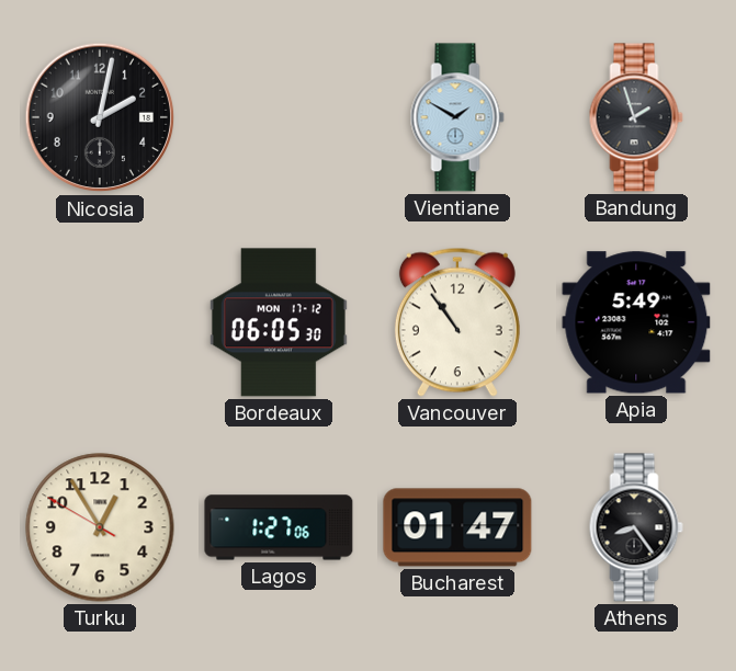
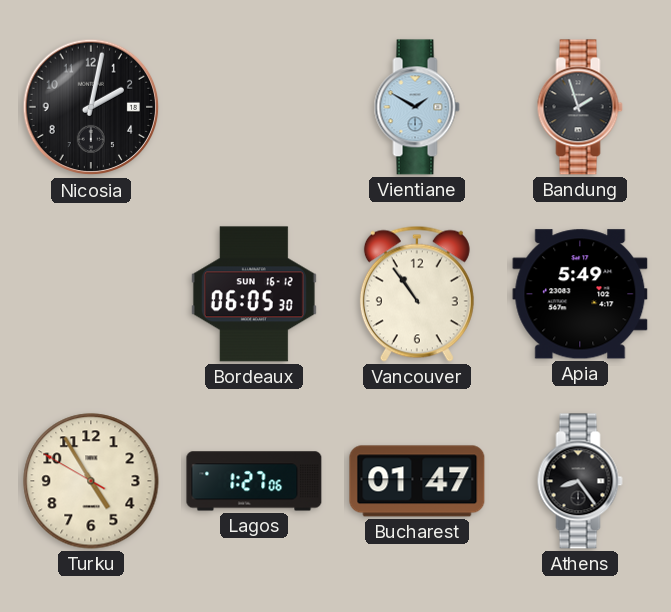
Bordeaux date: MON 17-12 -> SUN 16-12 (254, 294)
Turku: 12:54 -> 4:54 (91, 481)
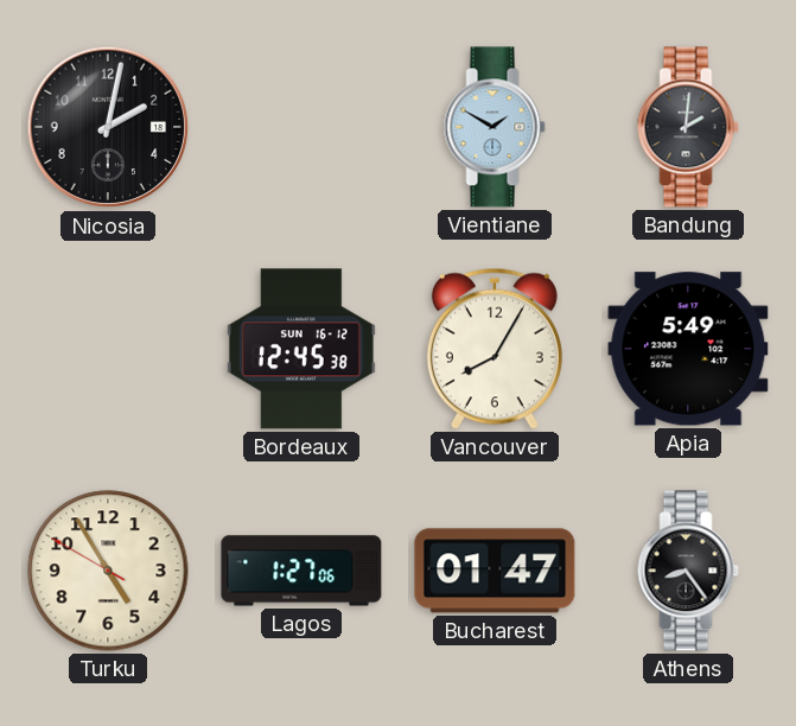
Bandung: 1:57 -> 2:01 (688, 127)
Bordeaux: 06:05 -> 12:45 (301, 349)
Vancouver: 10:54 -> 8:05 (495, 349)
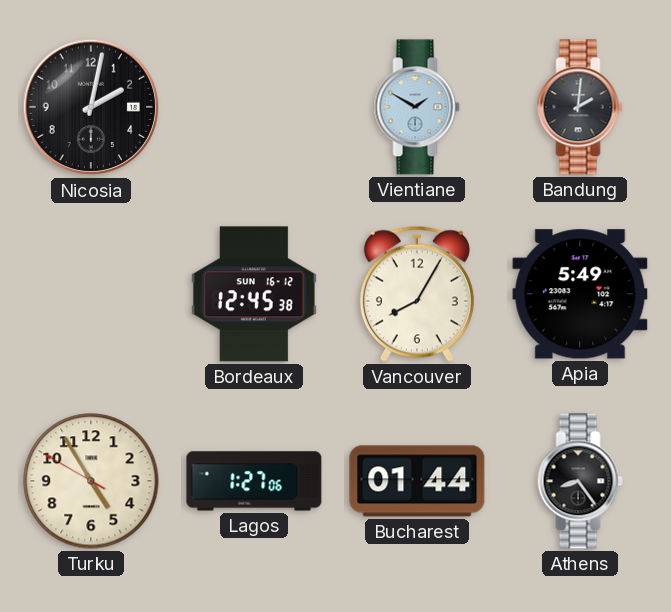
Bucharest: 01:47 -> 01:44 (417, 481)
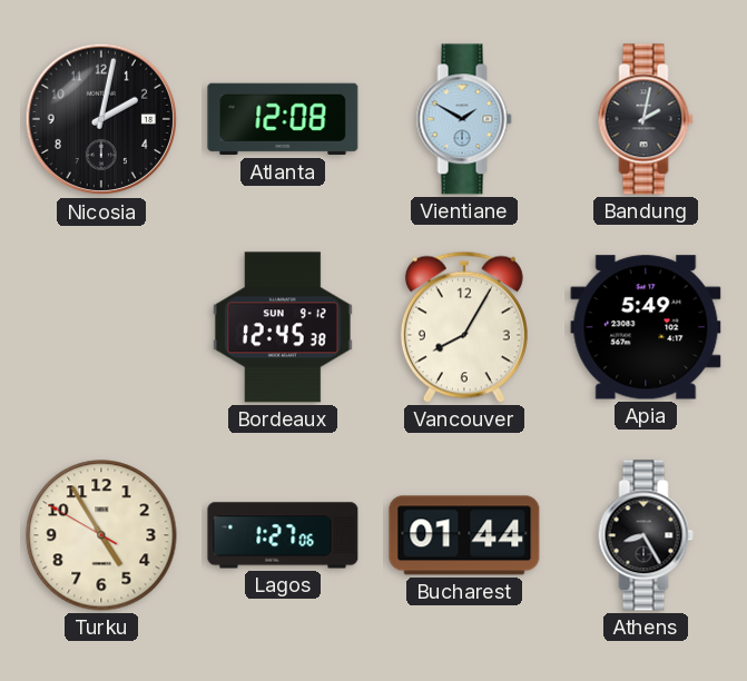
Atlanta: none -> 12:08 (283, 119)
Bandung: 2:01 -> 2:02 (646, 119)
Bordeaux date: SUN 16-12 -> SUN 9-12 (283, 327)
Athens: 8:24 -> 8:25 (646, 535)
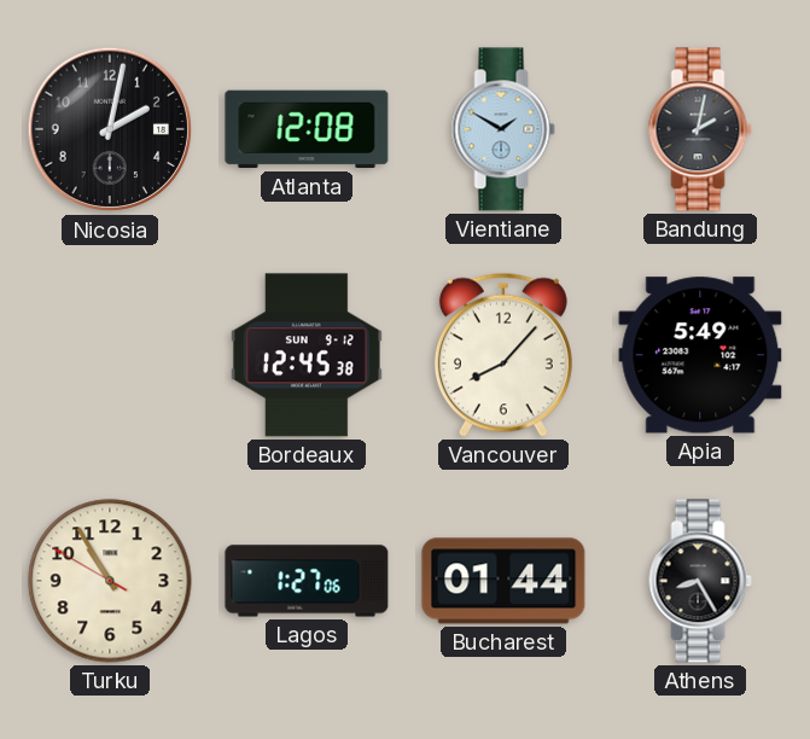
Vancouver: 8:05 -> 8:07 (503, 355)
Turku: 4:54 -> 10:54 (110, 581)
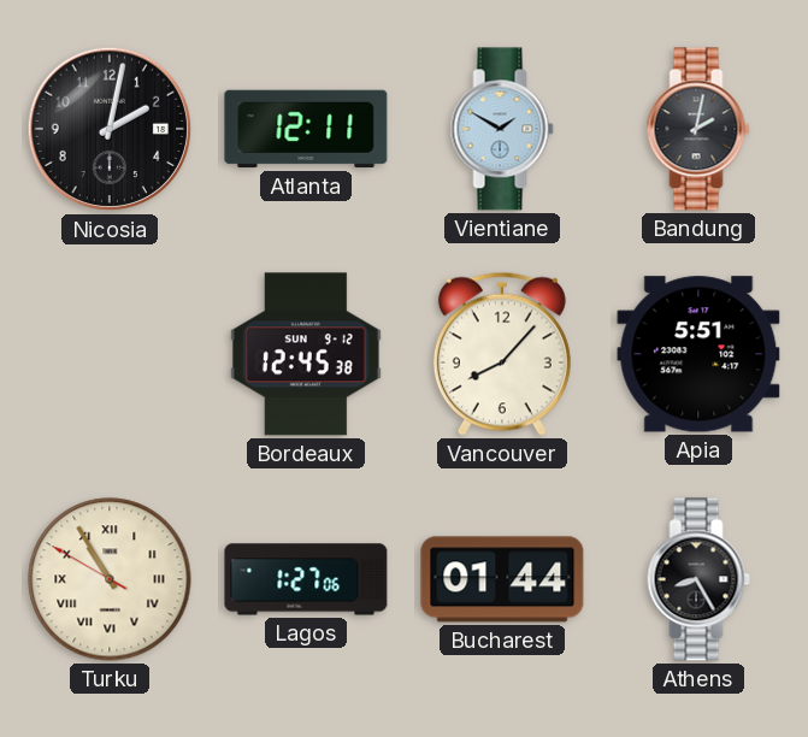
Atlanta: 12:08 -> 12:11 (306, 129)
Apia: 5:49 -> 5:51 (698, 354)
Turku numerals: Arabic -> Roman (110, 579)
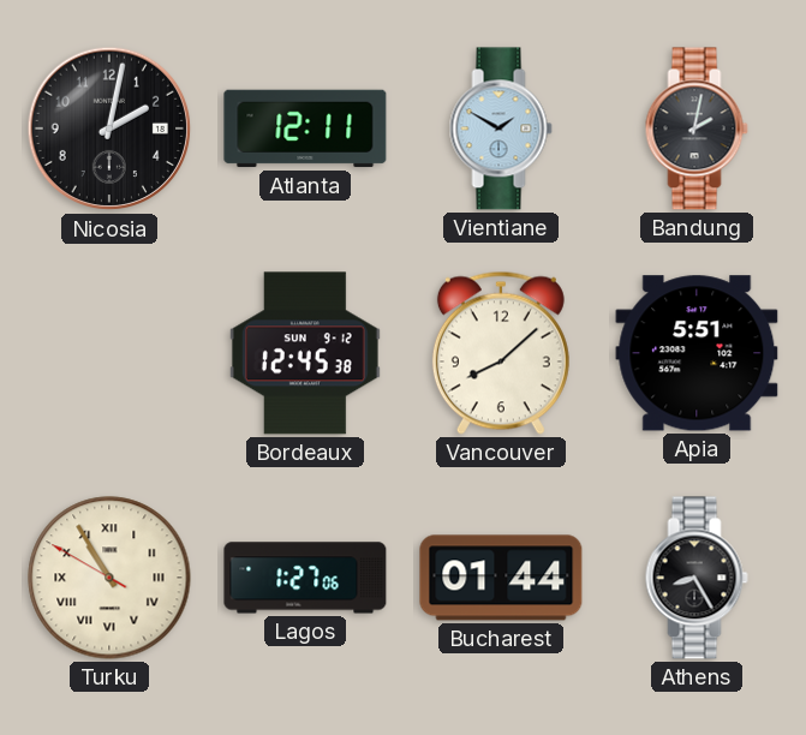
Vancouver: 8:07 -> 8:08 (501, 353)
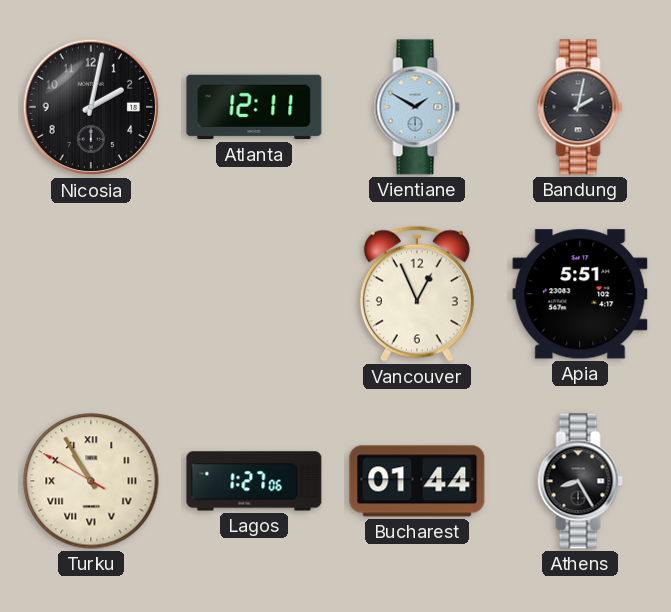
Bordeaux: 12:45 -> none (305, 353)
Vancouver: 8:08 -> 12:56 (417, 294)
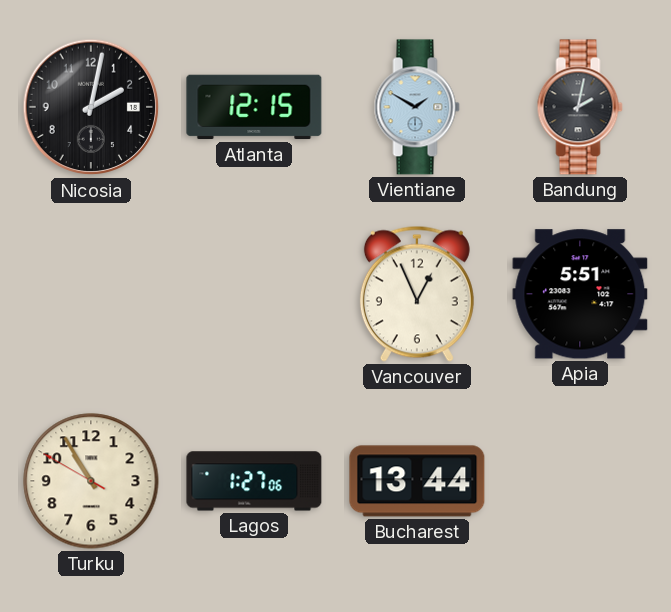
Atlanta: 12:11 -> 12:15 (254, 107)
Turku numerals: Roman -> Arabic (91, 481)
Bucharest: 01:44 -> 13:44 (417, 481)
Athens: 8:25 -> none (580, 481)
